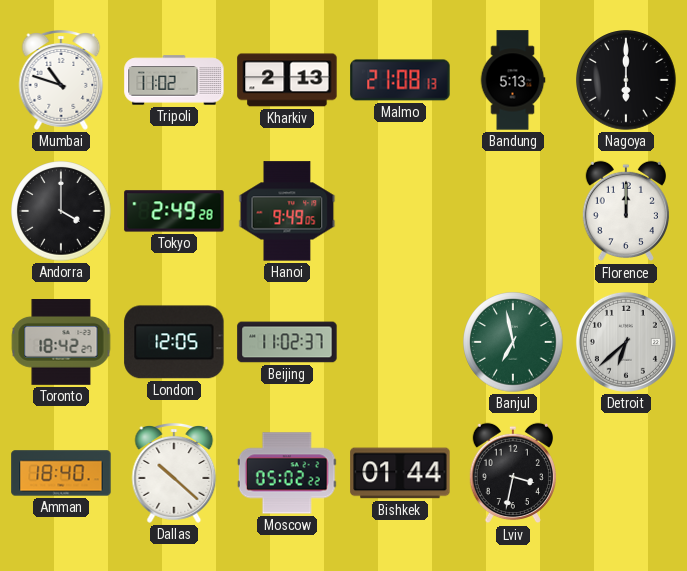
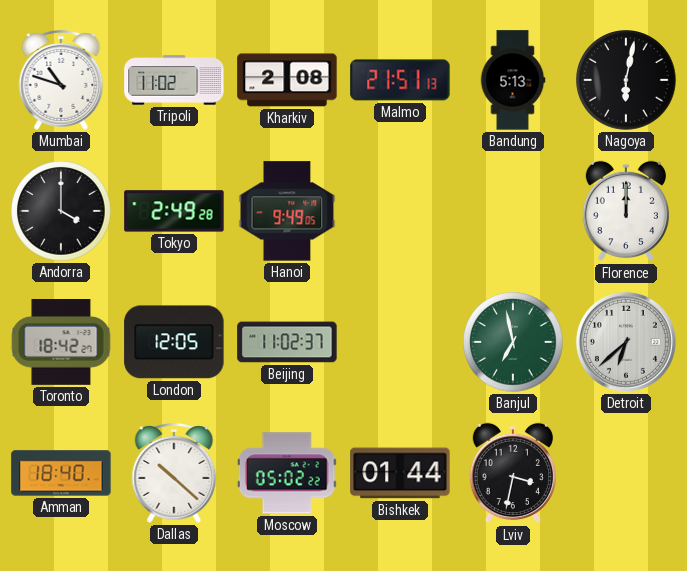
Kharkiv: 2:13 -> 2:08 (287, 80)
Malmo: 21:08 -> 21:51 (400, 80)
Nagoya: 6:00 -> 6:02 (626, 80)
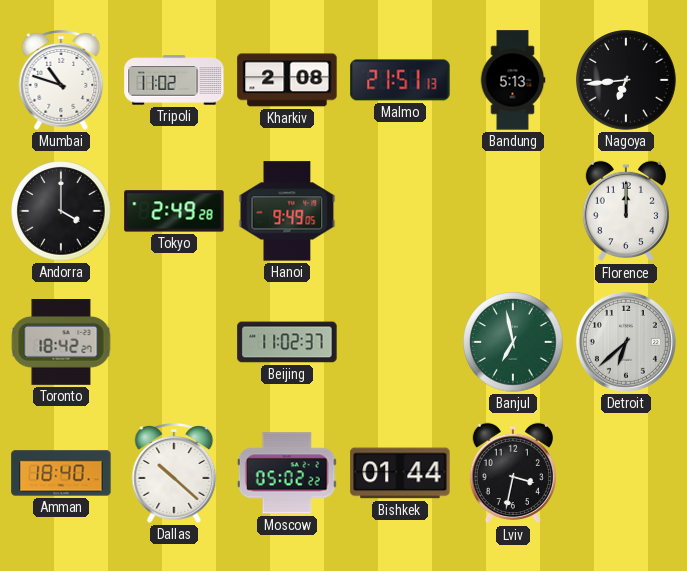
Nagoya: 6:02 -> 6:44 (626, 80)
London: 12:05 -> none (174, 342)
